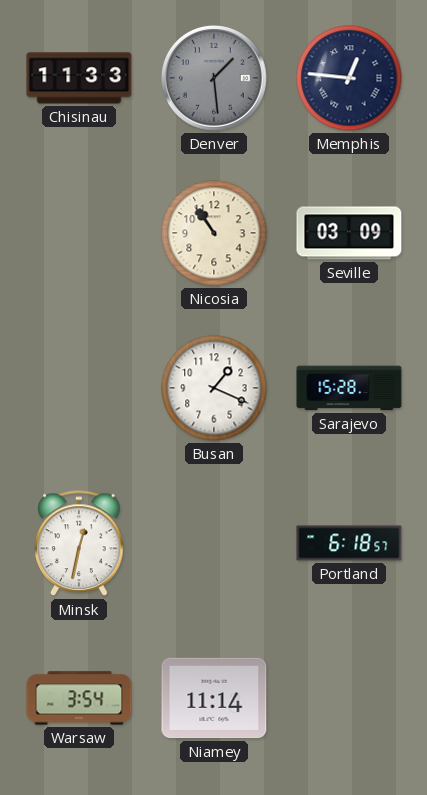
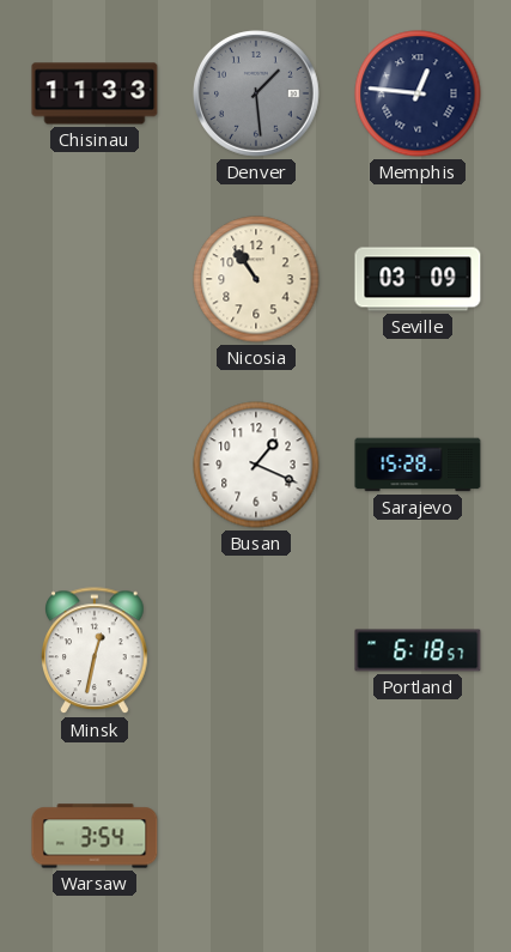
Niamey: 11:14 -> none (214, 698)
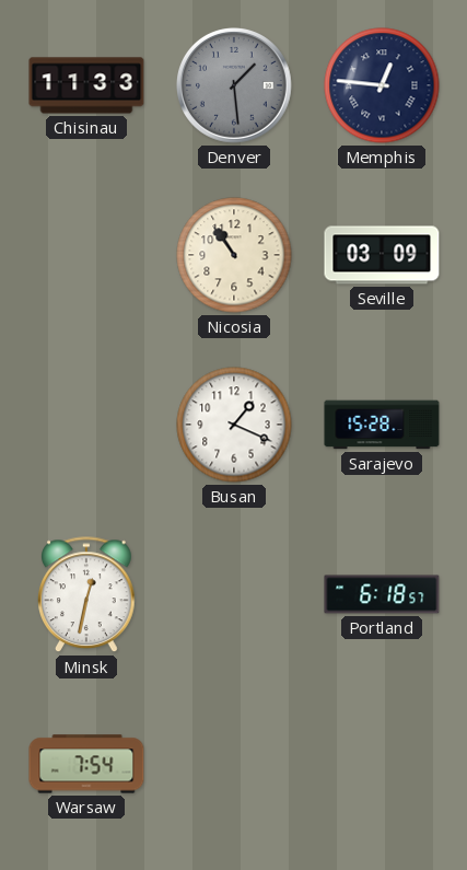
Warsaw: 3:54 -> 7:54 (86, 764)
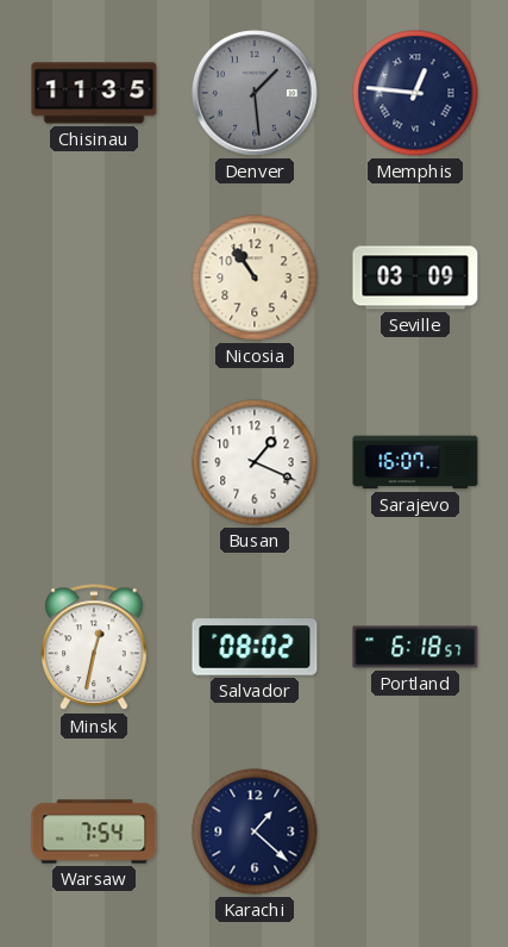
Chisinau: 11:33 -> 11:35 (94, 93)
Sarajevo: 15:28 -> 16:07 (415, 462)
Salvador: none -> 08:02 (255, 647)
Karachi: none -> 1:22 (255, 831)
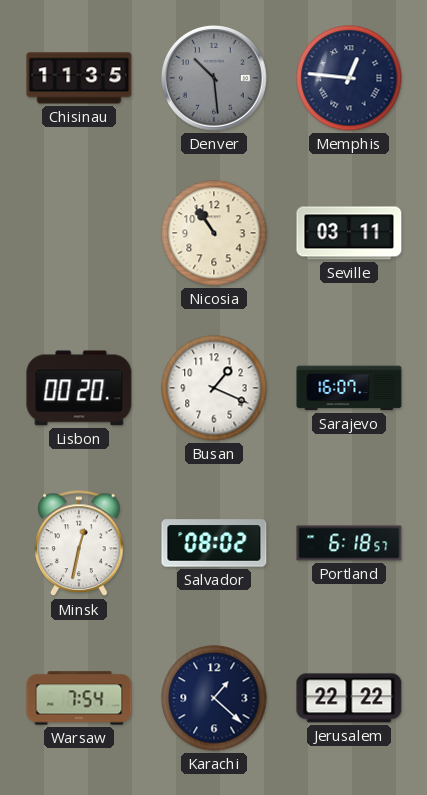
Denver: 1:29 -> 10:29 (215, 79)
Seville: 03:09 -> 03:11 (349, 233)
Lisbon: none -> 00:20 (79, 388)
Jerusalem: none -> 22:22 (349, 698)
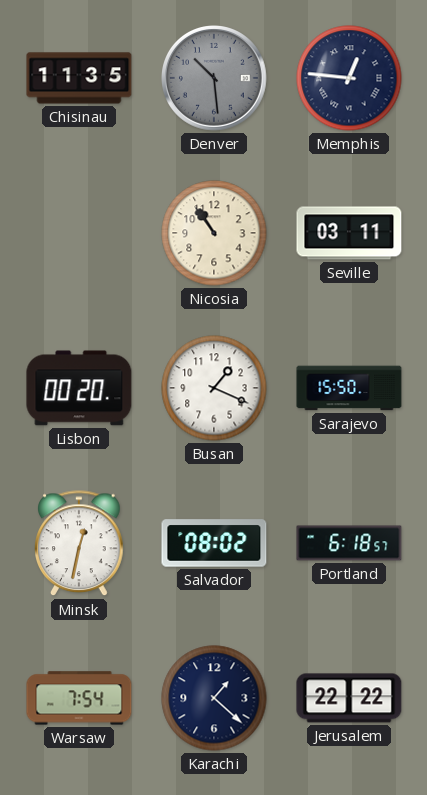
Sarajevo: 16:07 -> 15:50 (349, 388)
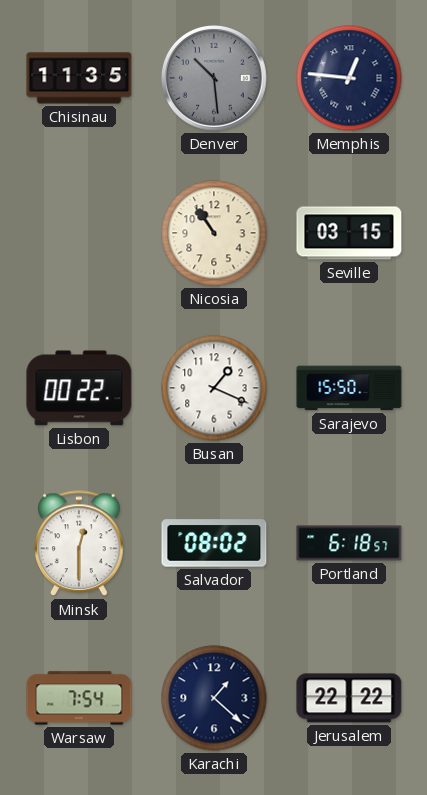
Seville: 03:11 -> 03:15 (349, 233)
Lisbon: 00:20 -> 00:22 (79, 388)
Minsk: 12:32 -> 12:30 (80, 544)
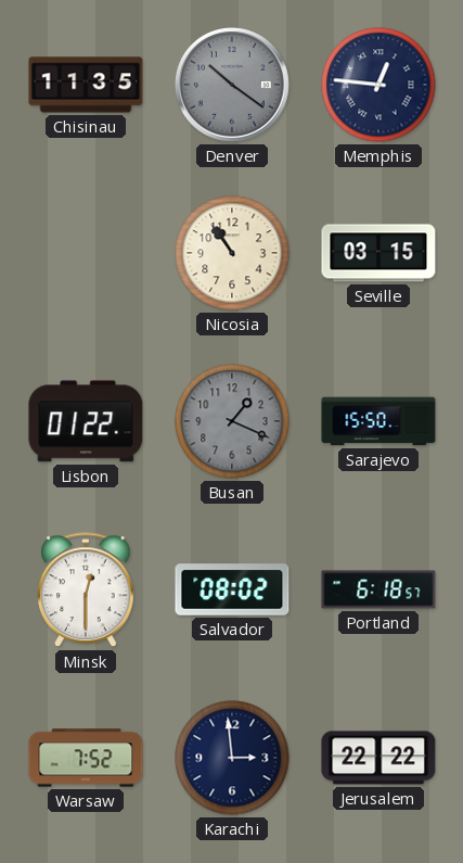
Denver: 10:29 -> 10:21 (233, 86)
Lisbon: 00:22 -> 01:22 (86, 421)
Busan dial: white -> grey (232, 421)
Warsaw: 7:54 -> 7:52 (86, 758)
Karachi: 1:22 -> 2:59 (232, 758)
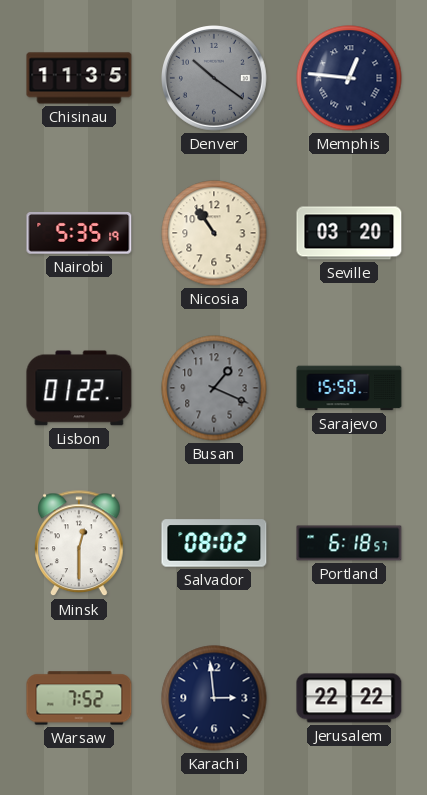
Nairobi: none -> 5:35 (79, 234)
Seville: 03:15 -> 03:20 (349, 233)
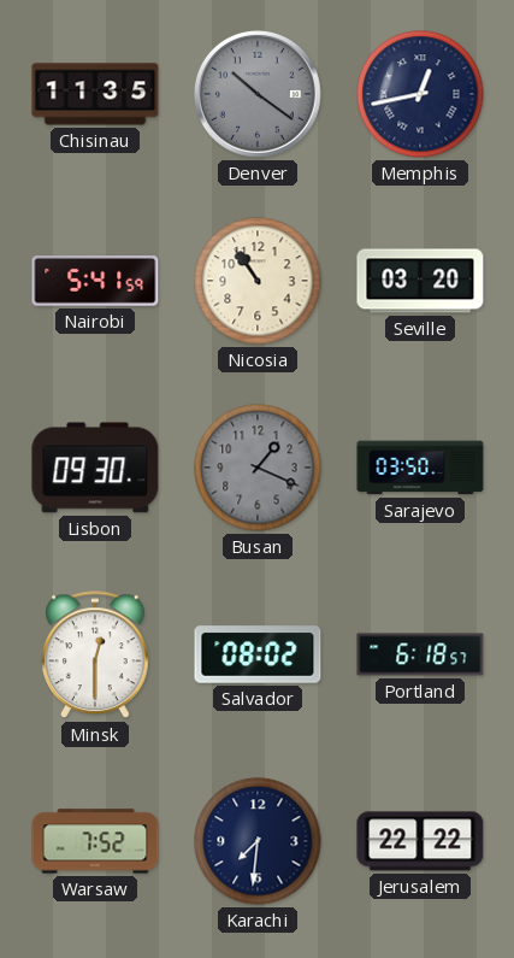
Memphis: 12:46 -> 12:43 (420, 94)
Nairobi: 5:35 -> 5:41 (95, 282)
Lisbon: 01:22 -> 09:30 (95, 468)
Sarajevo: 15:50 -> 03:50 (420, 468)
Karachi: 2:59 -> 7:31 (258, 841)
